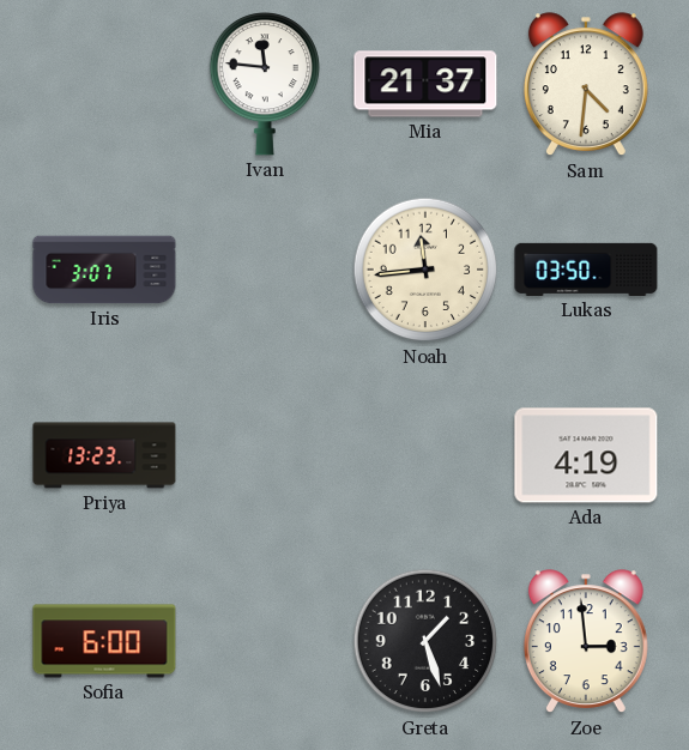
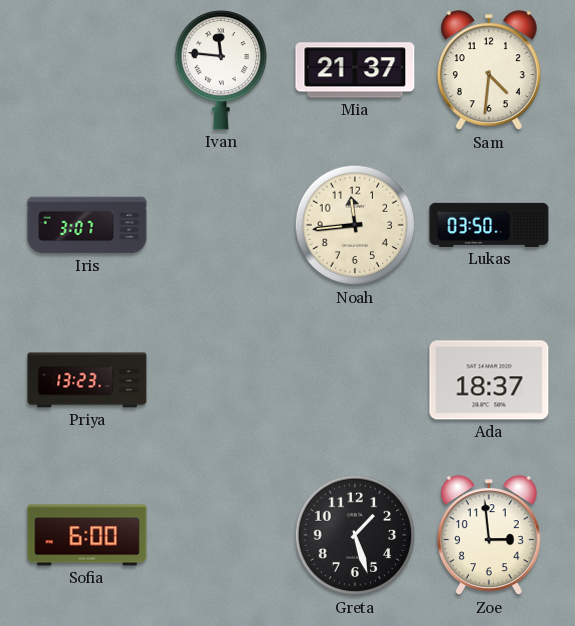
Ada: 4:19 -> 18:37 (489, 380)
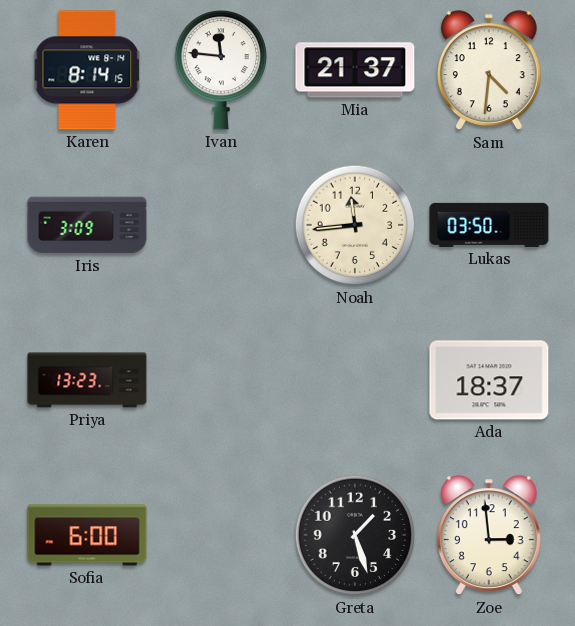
Karen: none -> 8:14 (87, 70)
Iris: 3:07 -> 3:09 (87, 225)
